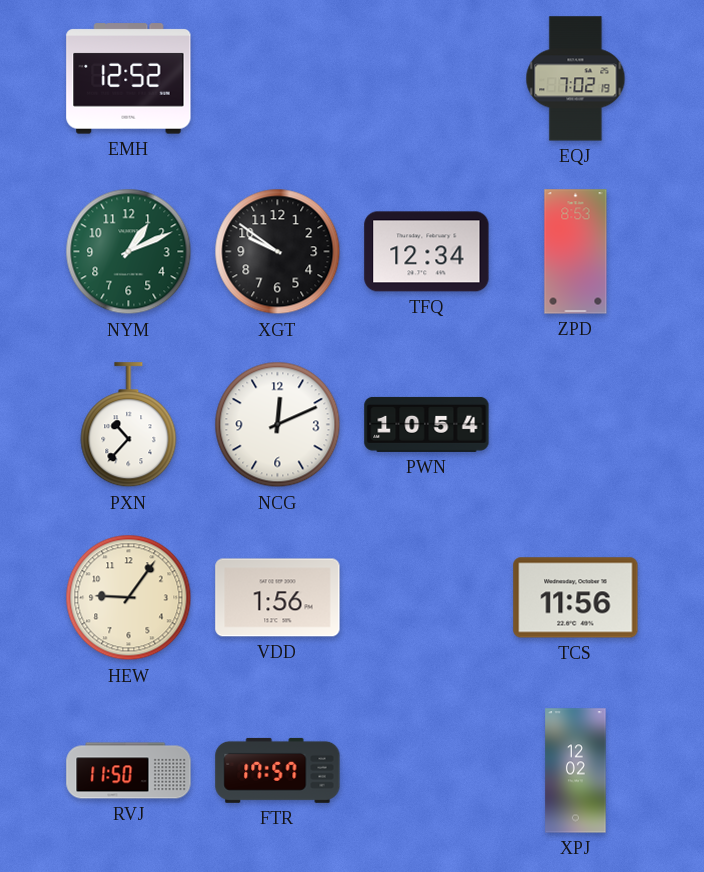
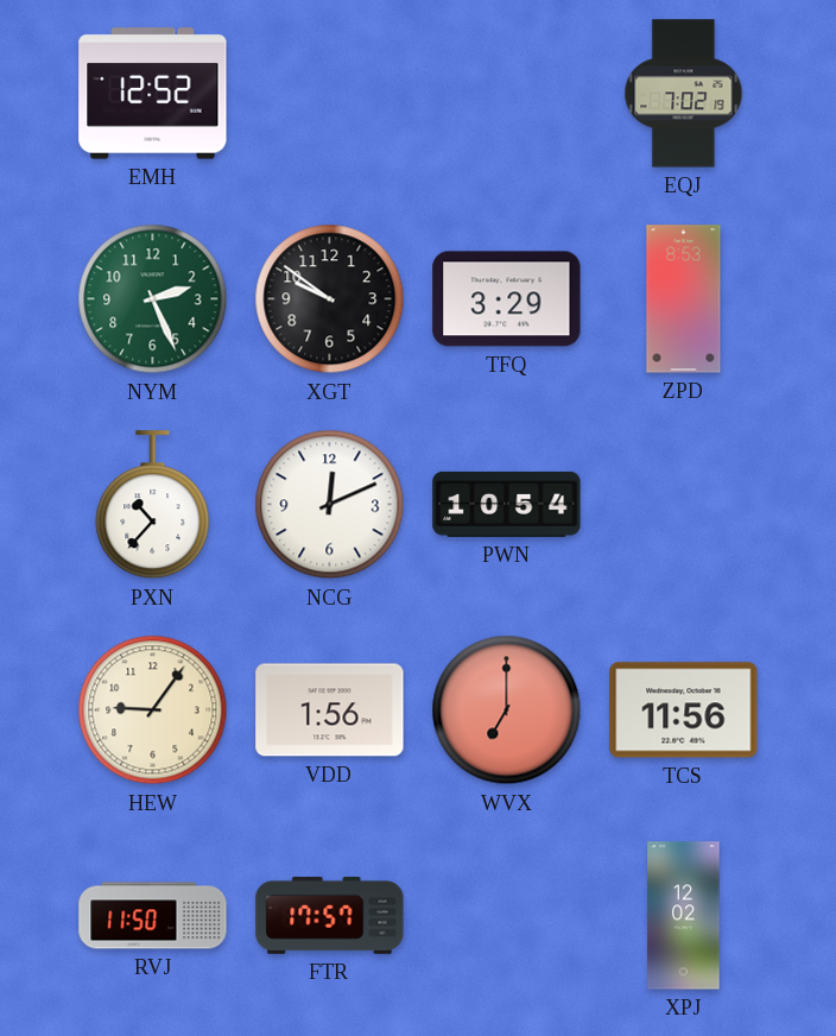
NYM: 1:11 -> 2:26 (153, 299)
TFQ: 12:34 -> 3:29 (507, 299)
WVX: none -> 7:00 (507, 710)
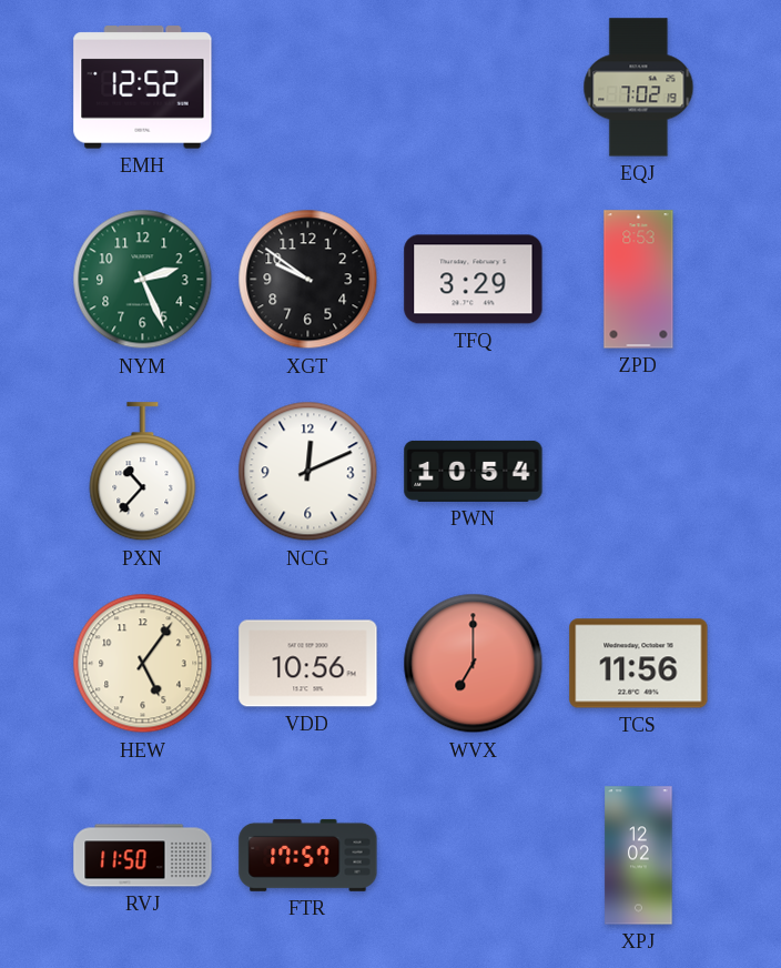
HEW: 9:06 -> 5:06 (143, 664)
VDD: 1:56 -> 10:56 (308, 664)
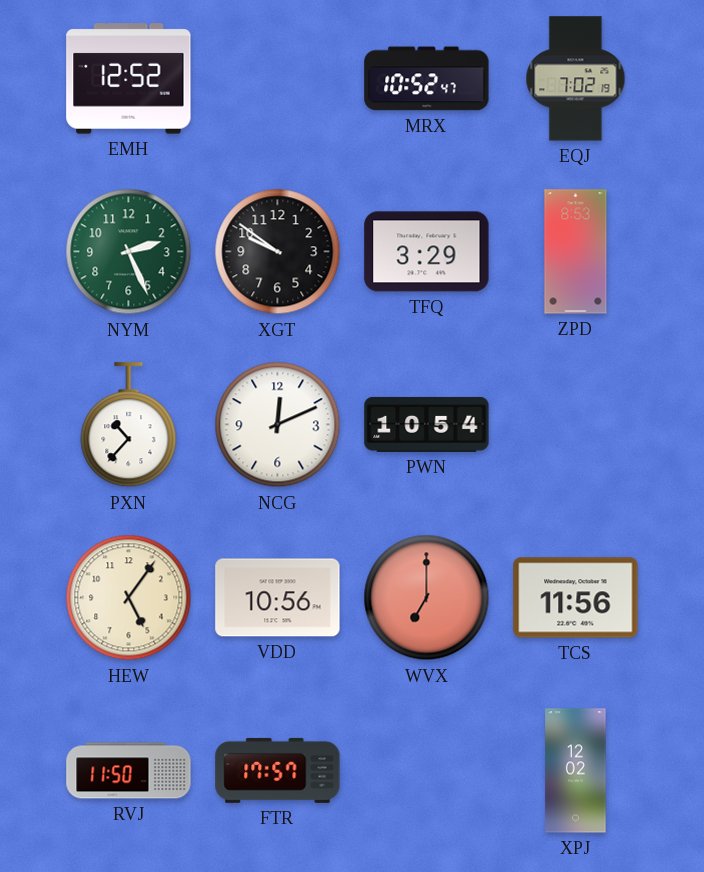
MRX: none -> 10:52 (427, 79)
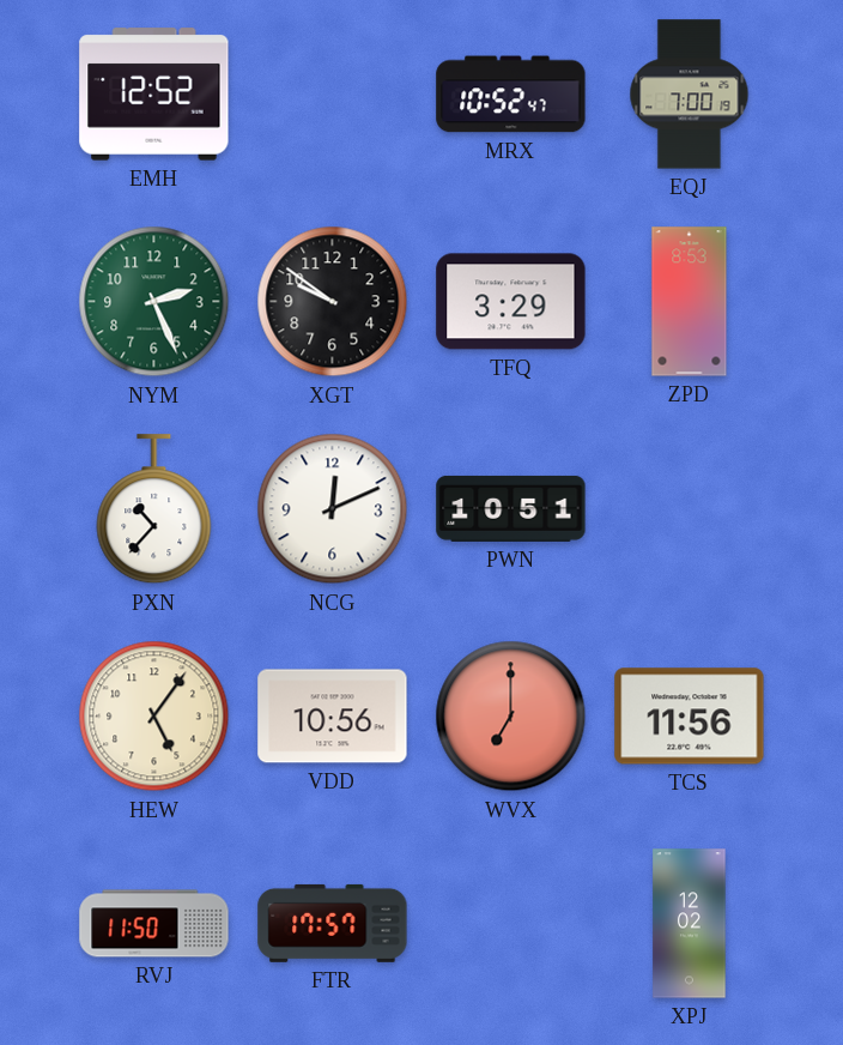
EQJ: 7:02 -> 7:00 (690, 95)
PWN: 10:54 -> 10:51 (511, 508)
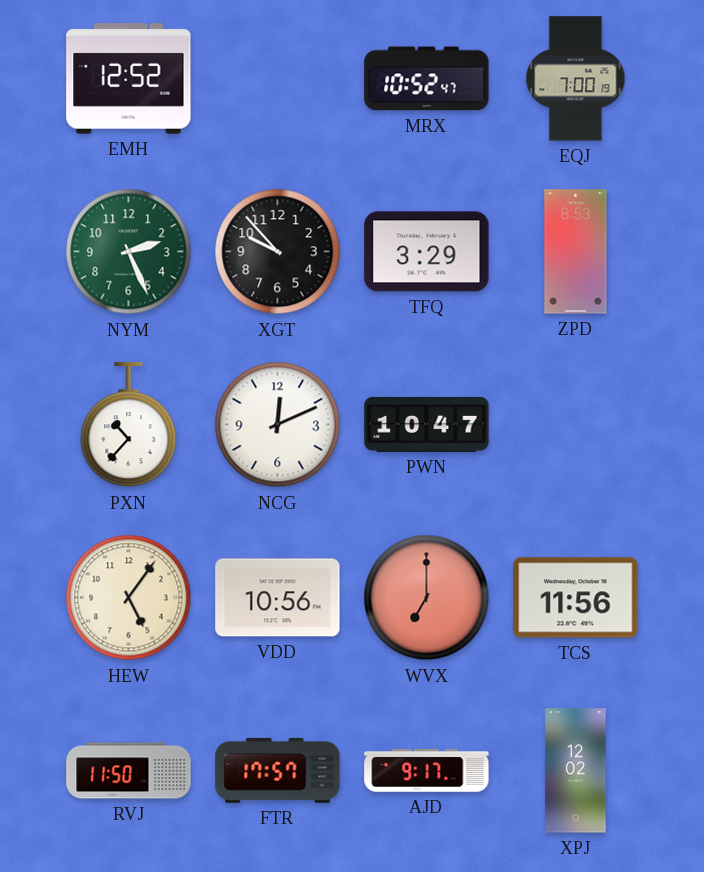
XGT: 9:51 -> 9:53 (278, 252)
PWN: 10:51 -> 10:47 (427, 424)
AJD: none -> 9:17 (427, 771)
